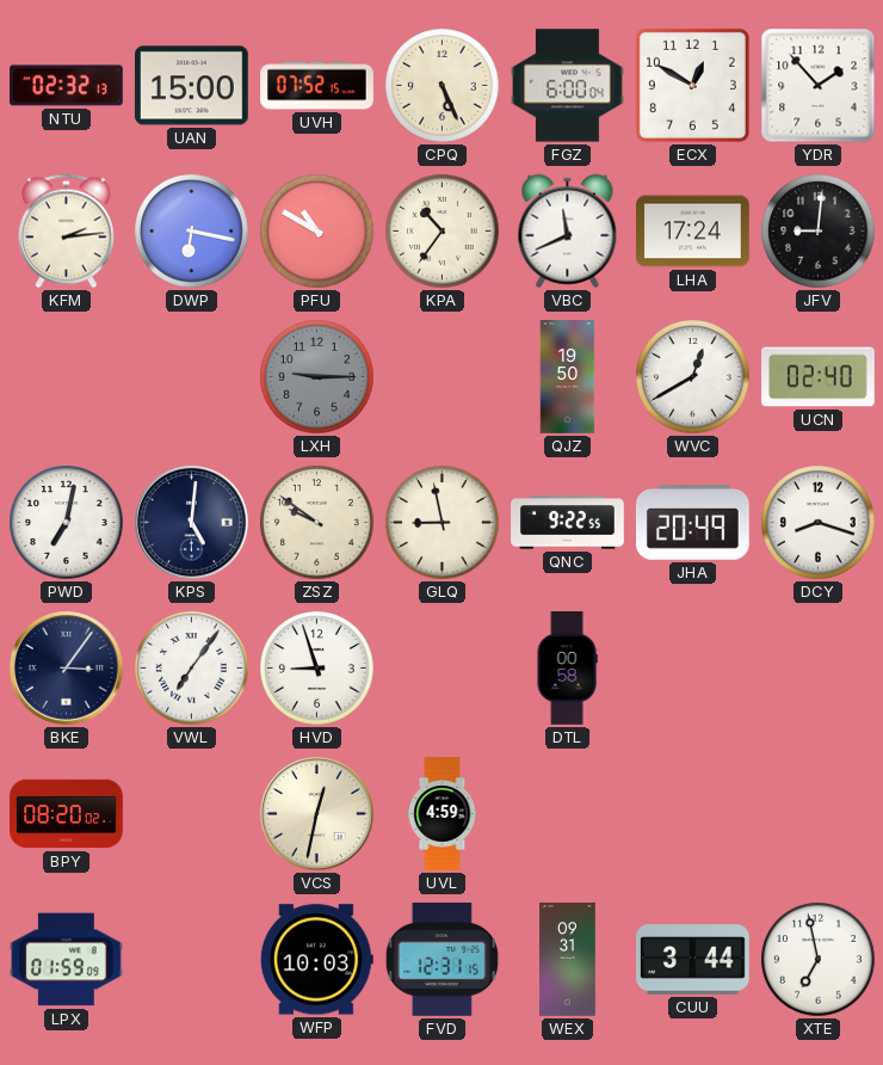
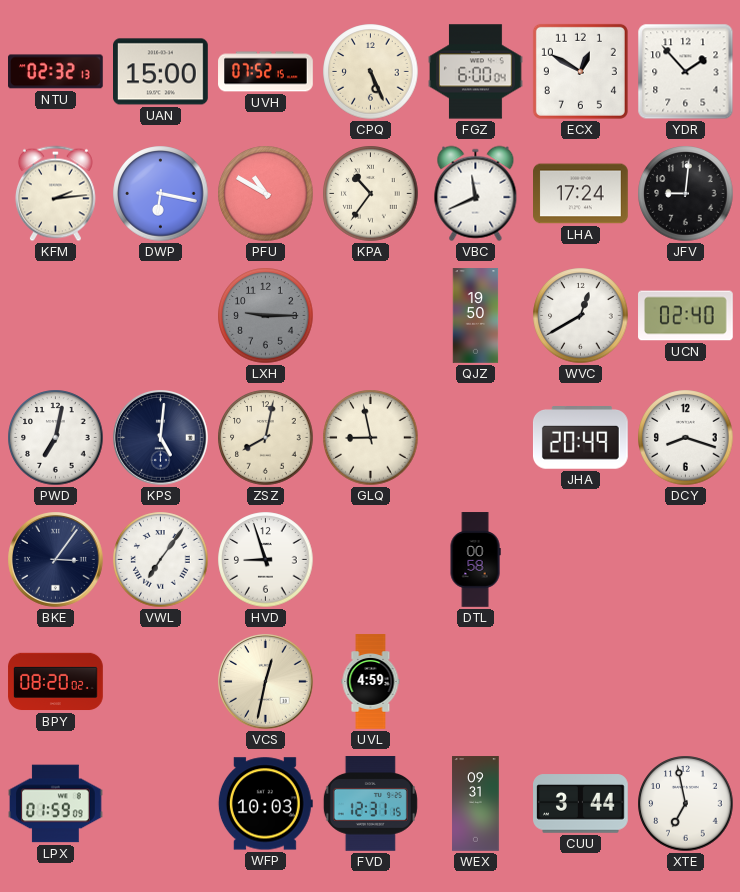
ZSZ: 9:51 -> 8:02 (266, 438)
QNC: 9:22 -> none (568, 523)
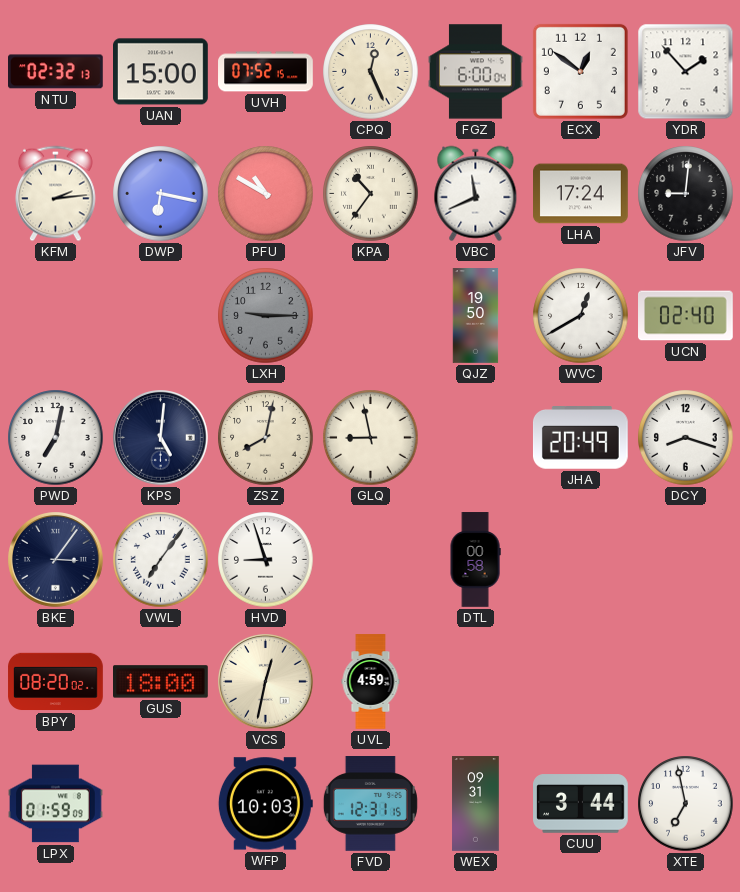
CPQ: 5:26 -> 12:26 (371, 72)
ECX: 12:50 -> 12:51 (580, 71)
GUS: none -> 18:00 (161, 682)
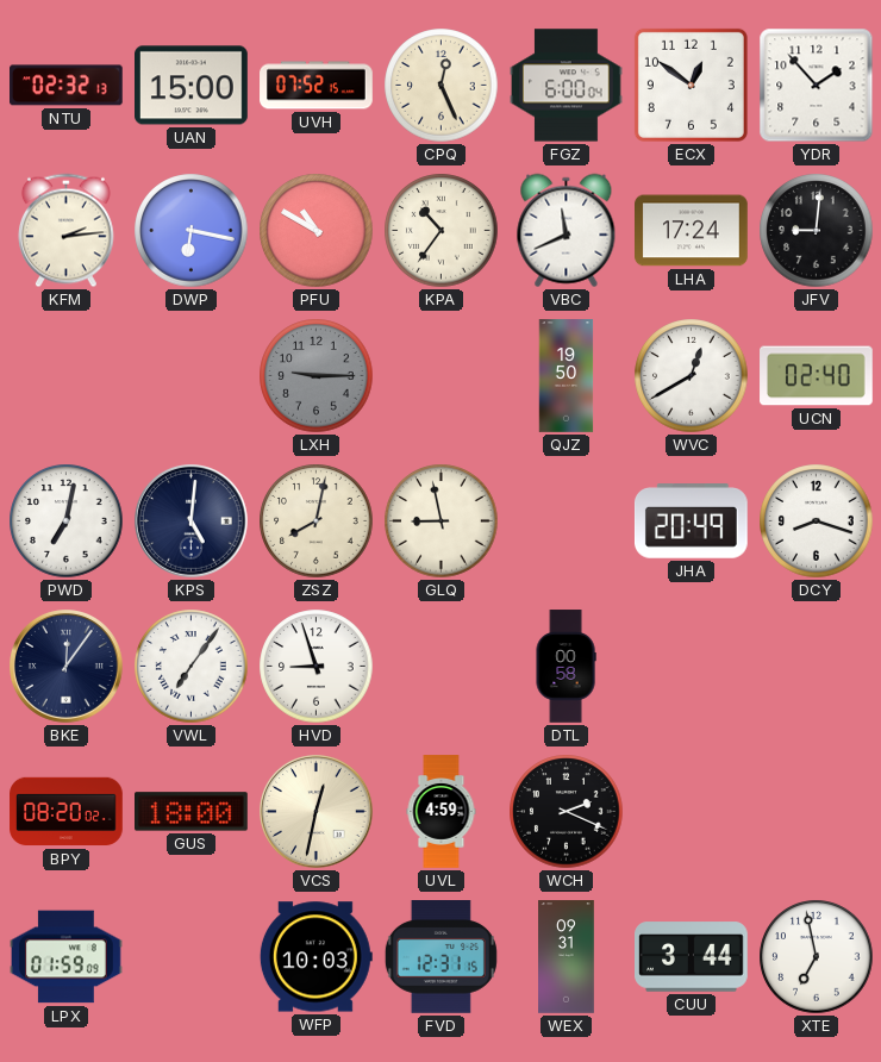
BKE: 3:06 -> 12:06 (67, 667)
WCH: none -> 2:19 (567, 812)
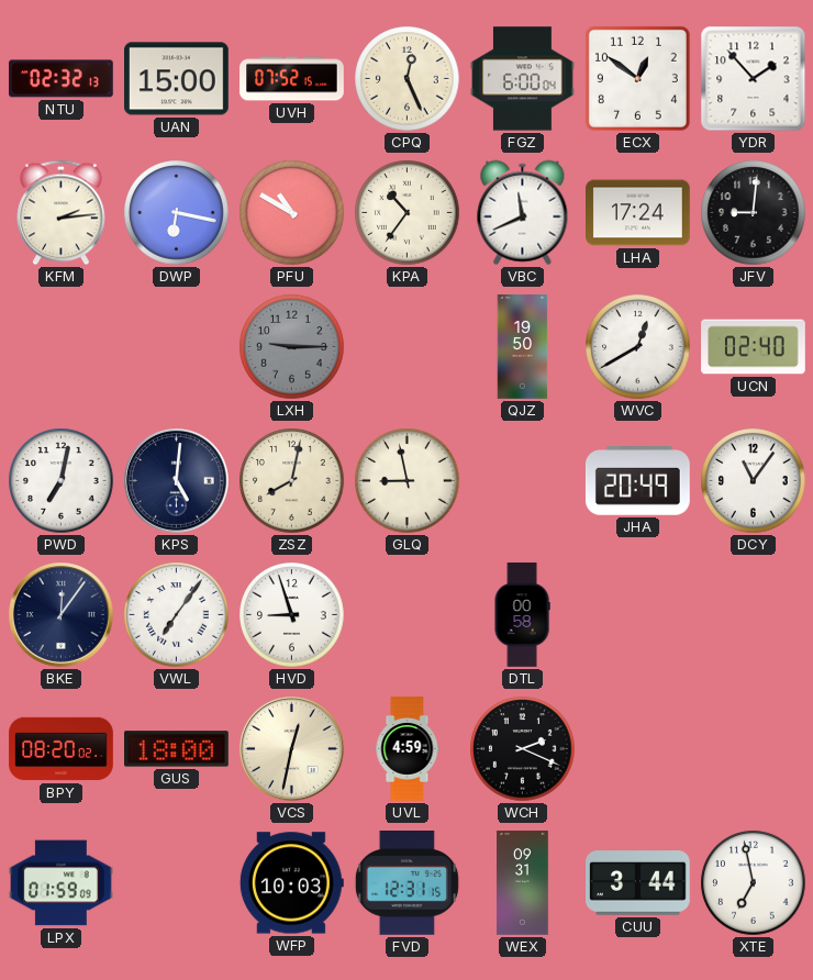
DCY: 8:18 -> 11:06 (754, 481)
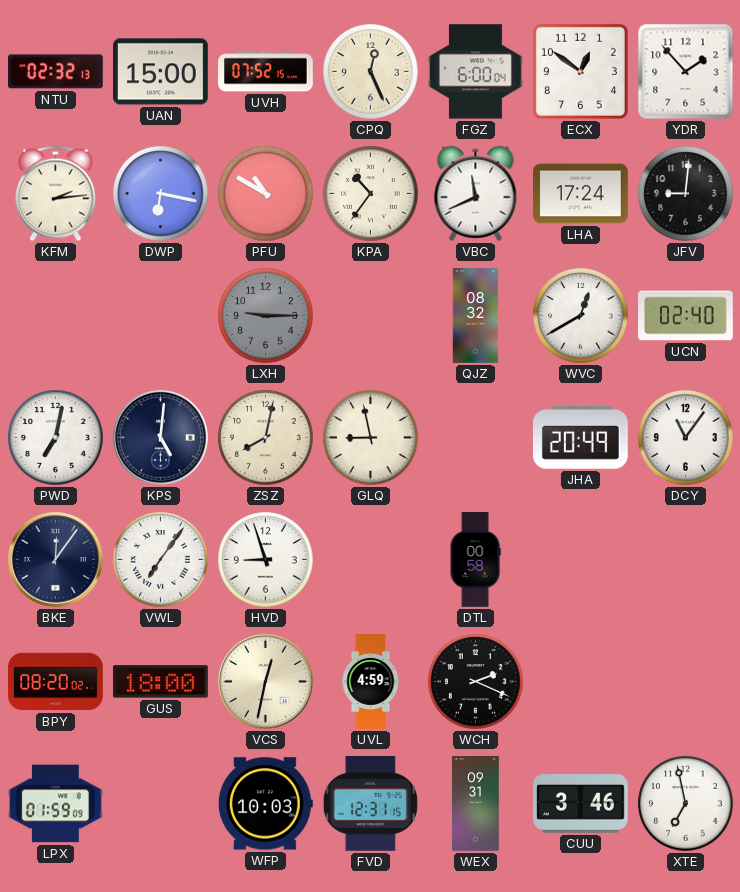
QJZ: 19:50 -> 08:32 (476, 316)
CUU: 3:44 -> 3:46 (581, 804)
